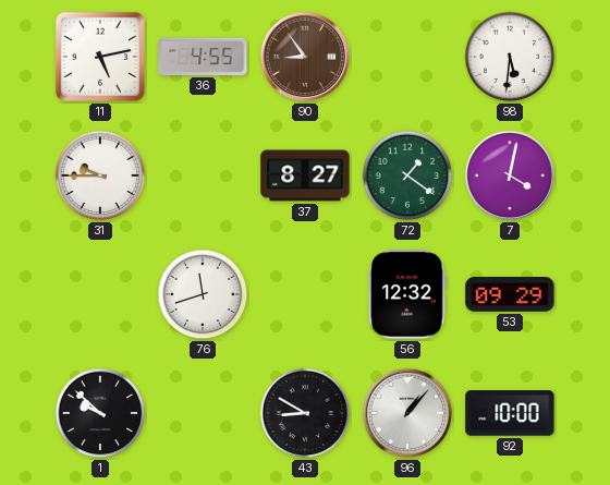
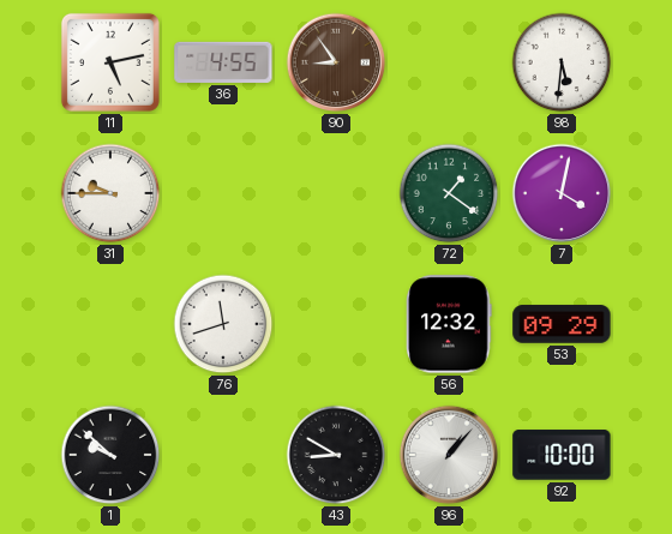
37: 8:27 -> none (305, 175)
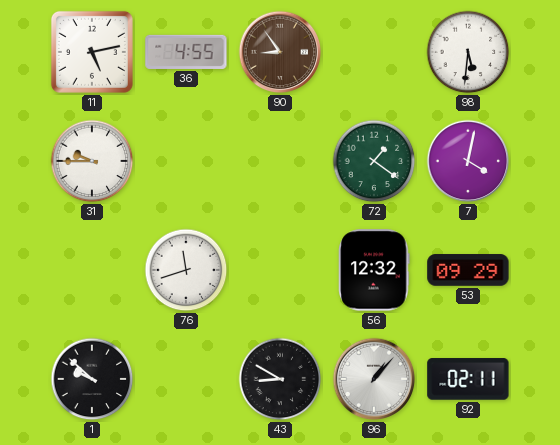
92: 10:00 -> 02:11 (468, 379)
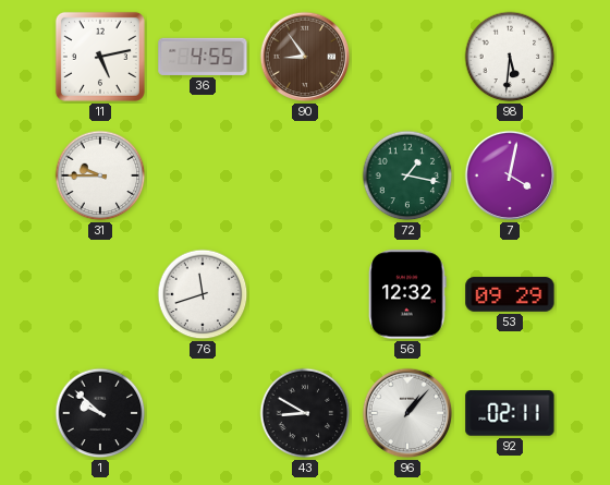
72: 1:21 -> 1:17 (407, 175)
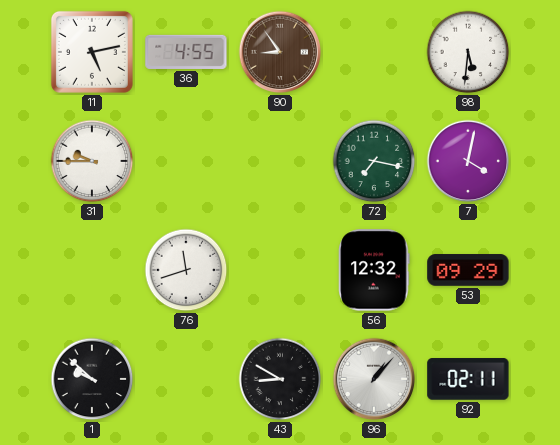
72: 1:17 -> 7:17 (374, 161)
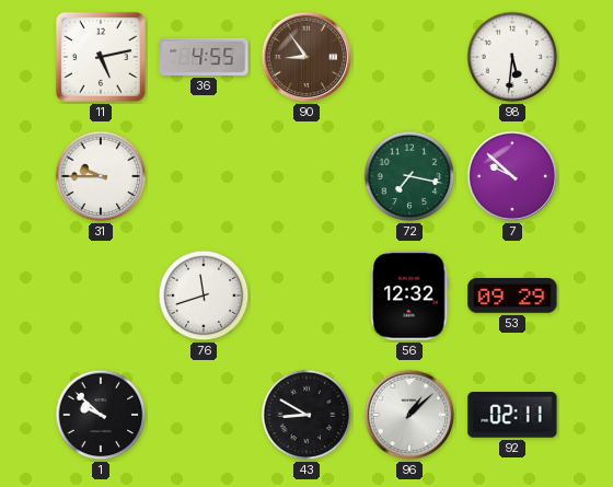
7: 4:02 -> 9:52 (512, 176)
96: 1:07 -> 1:08 (409, 415)
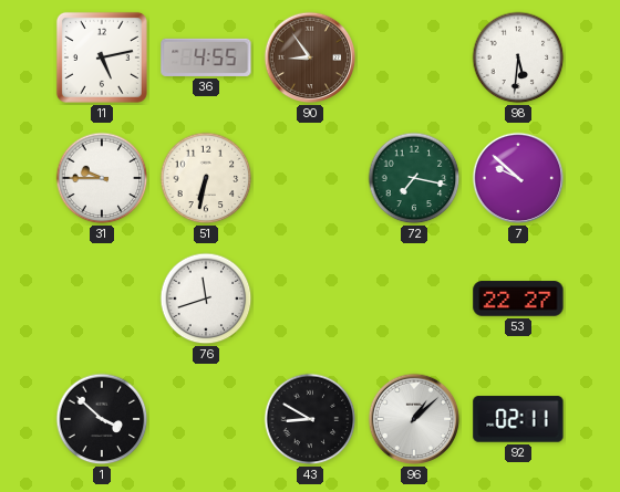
51: none -> 6:32 (206, 178)
56: 12:32 -> none (409, 295)
53: 09:29 -> 22:27 (518, 299)
1: 9:52 -> 3:52 (102, 419)
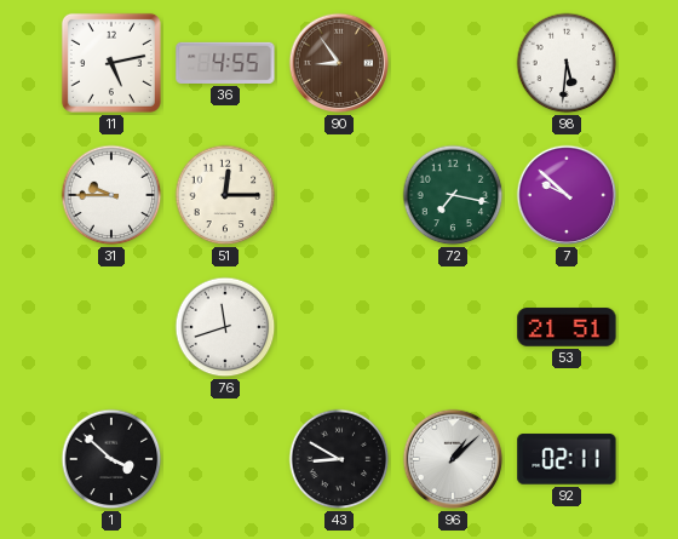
51: 6:32 -> 12:15 (225, 195)
53: 22:27 -> 21:51 (567, 327)
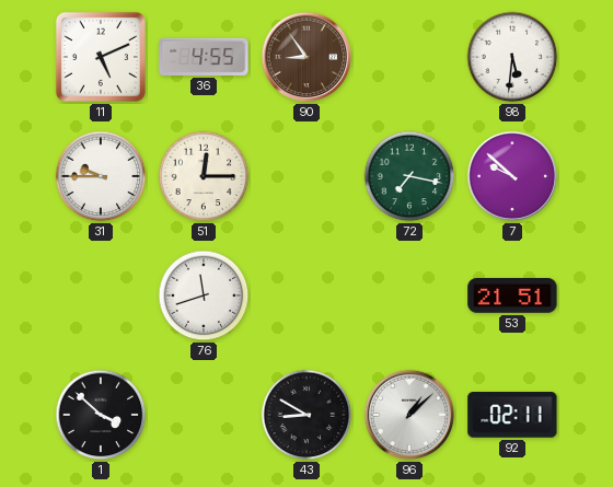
11: 5:13 -> 5:11 (101, 57)
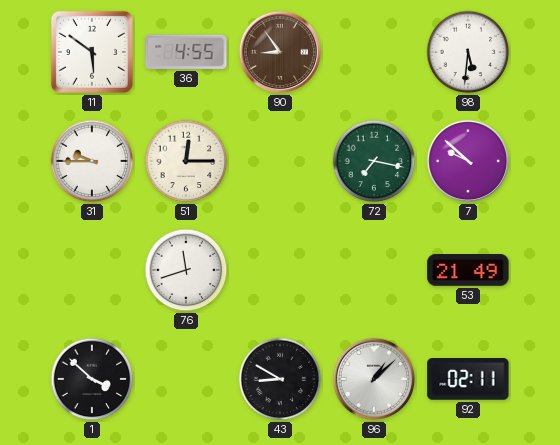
11: 5:11 -> 5:51 (92, 52)
53: 21:51 -> 21:49 (468, 270)
